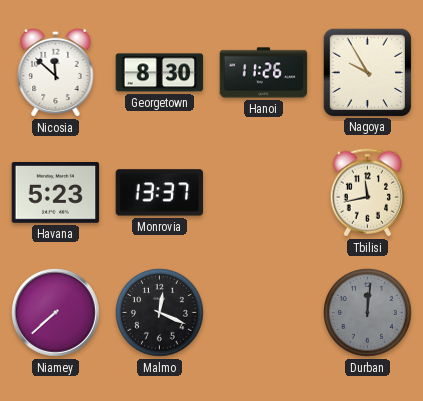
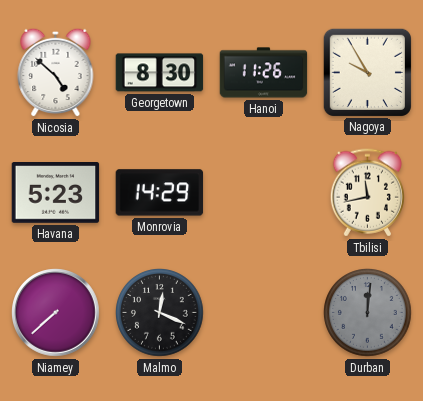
Nicosia: 11:52 -> 4:52 (56, 72)
Monrovia: 13:37 -> 14:29 (160, 193)
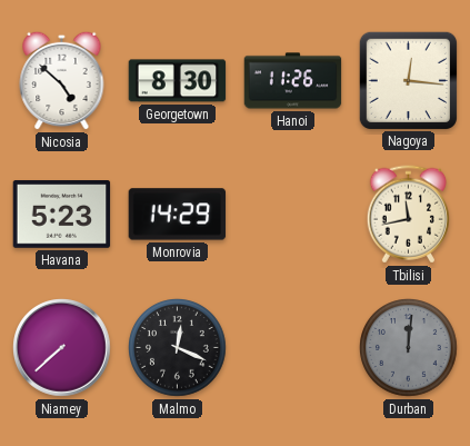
Nagoya: 9:55 -> 12:16 (408, 80)
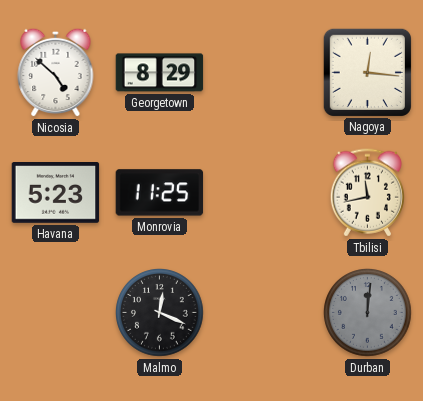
Georgetown: 8:30 -> 8:29 (160, 73)
Hanoi: 11:26 -> none (293, 81)
Monrovia: 14:29 -> 11:25 (160, 193)
Niamey: 7:38 -> none (62, 348)
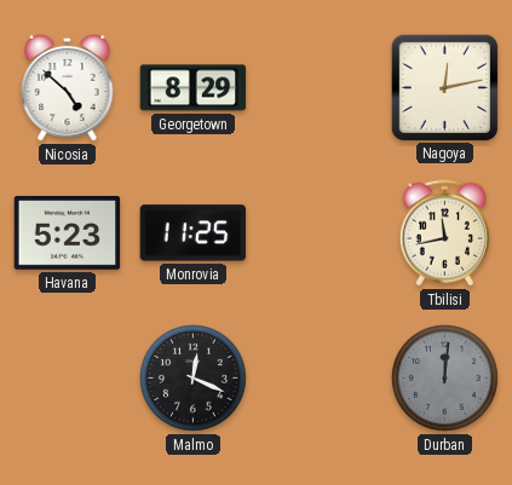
Nagoya: 12:16 -> 12:13 (444, 87)
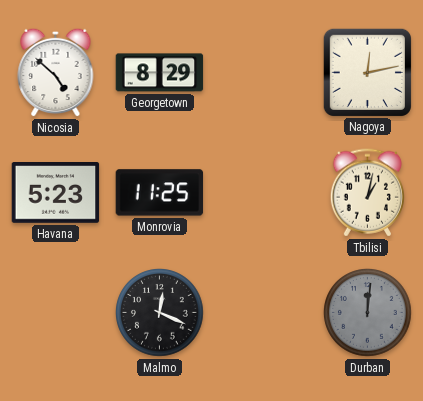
Tbilisi: 11:43 -> 1:02 (367, 193)
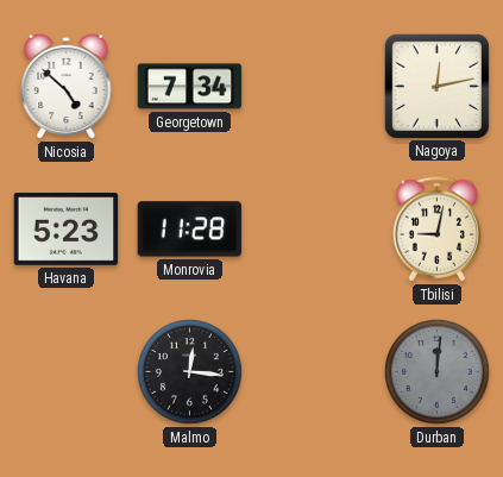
Georgetown: 8:29 -> 7:34 (190, 87)
Monrovia: 11:25 -> 11:28 (190, 230)
Tbilisi: 1:02 -> 9:02 (436, 230)
Malmo: 12:19 -> 12:16 (190, 372)
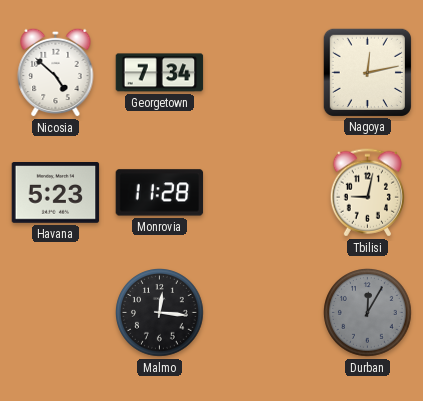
Durban: 12:01 -> 12:05 (368, 313)
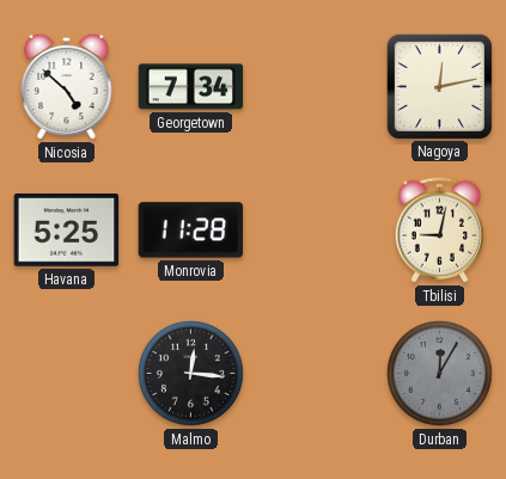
Havana: 5:23 -> 5:25 (67, 231)
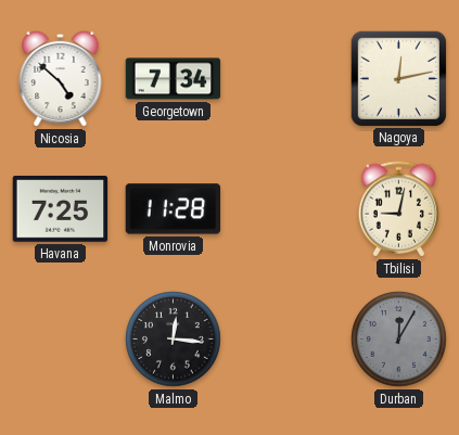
Havana: 5:25 -> 7:25 (61, 209)
